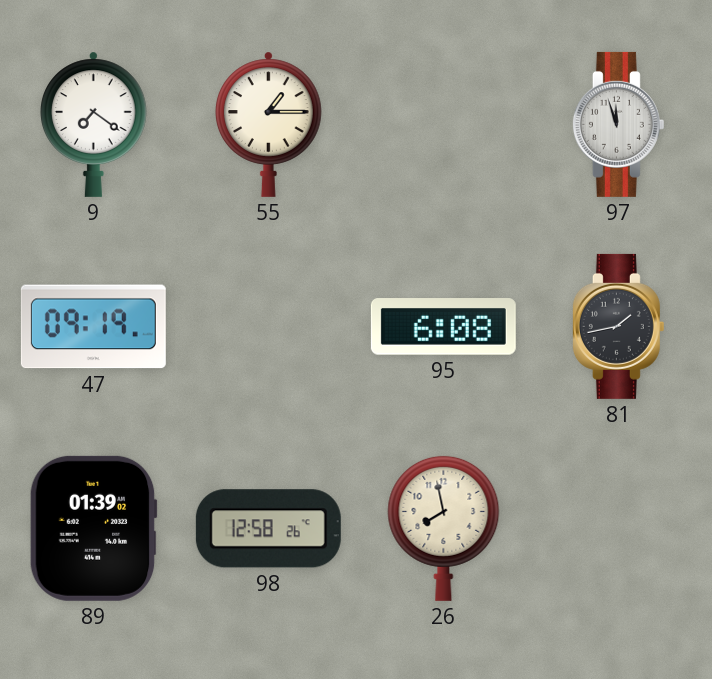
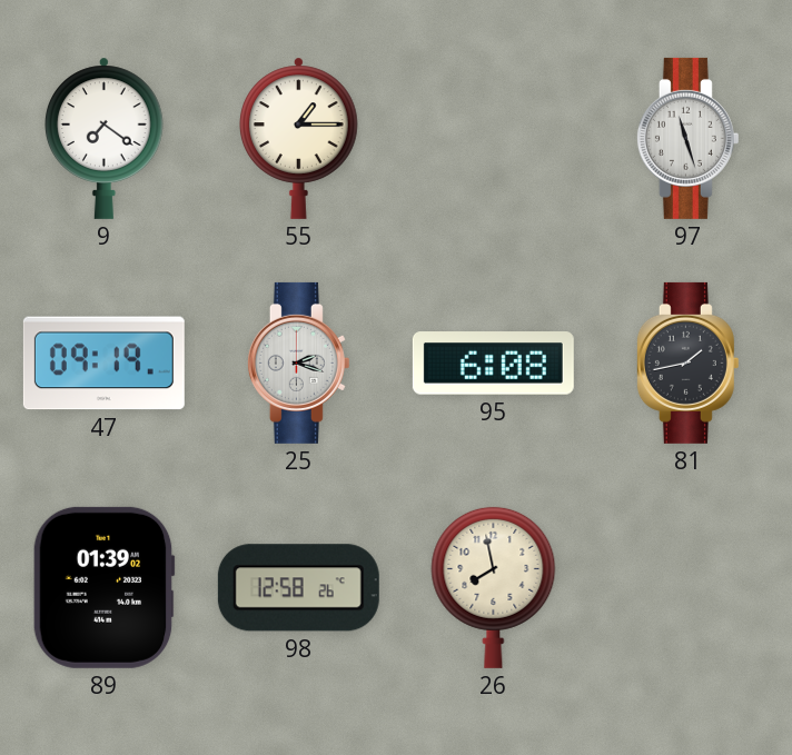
97: 11:57 -> 11:27 (687, 138)
25: none -> 2:18 (298, 362)
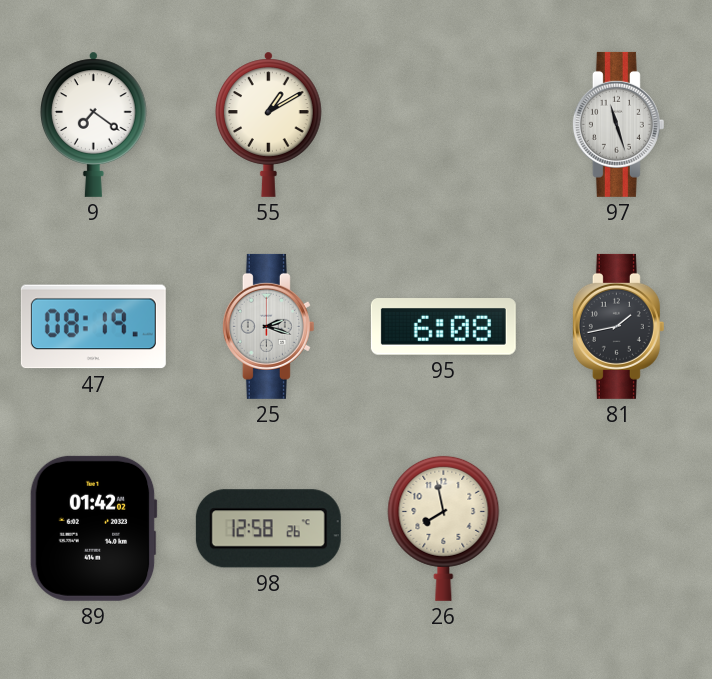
55: 1:15 -> 1:10 (269, 124)
47: 09:19 -> 08:19 (93, 327)
89: 01:39 -> 01:42 (93, 528)
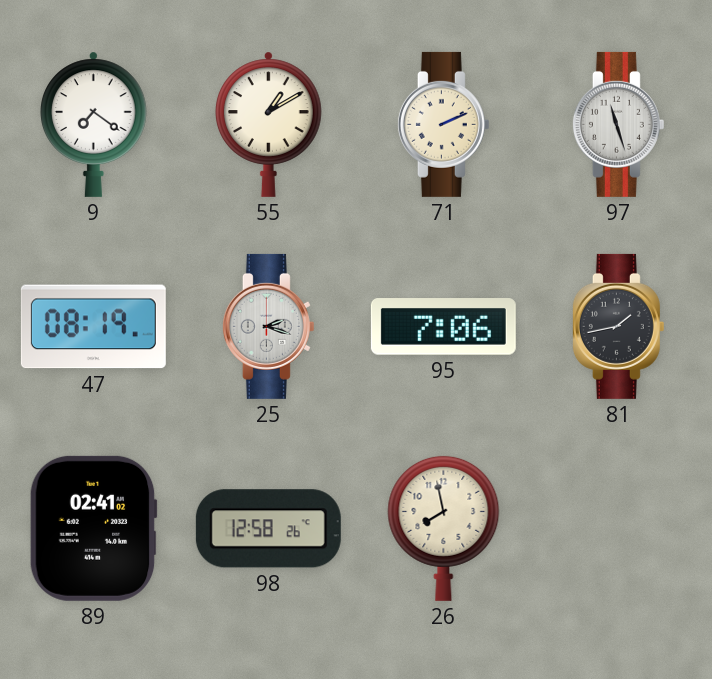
71: none -> 2:11 (443, 124)
95: 6:08 -> 7:06 (443, 327)
89: 01:42 -> 02:41 (93, 528)
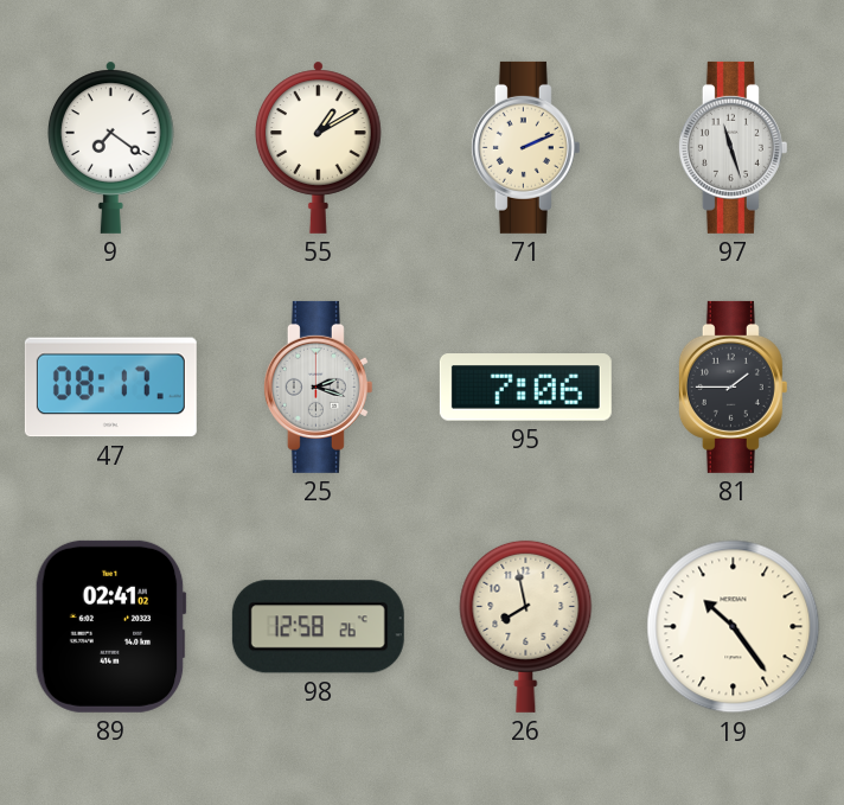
47: 08:19 -> 08:17 (110, 388)
81: 1:43 -> 1:45 (733, 386)
19: none -> 10:24 (734, 627)
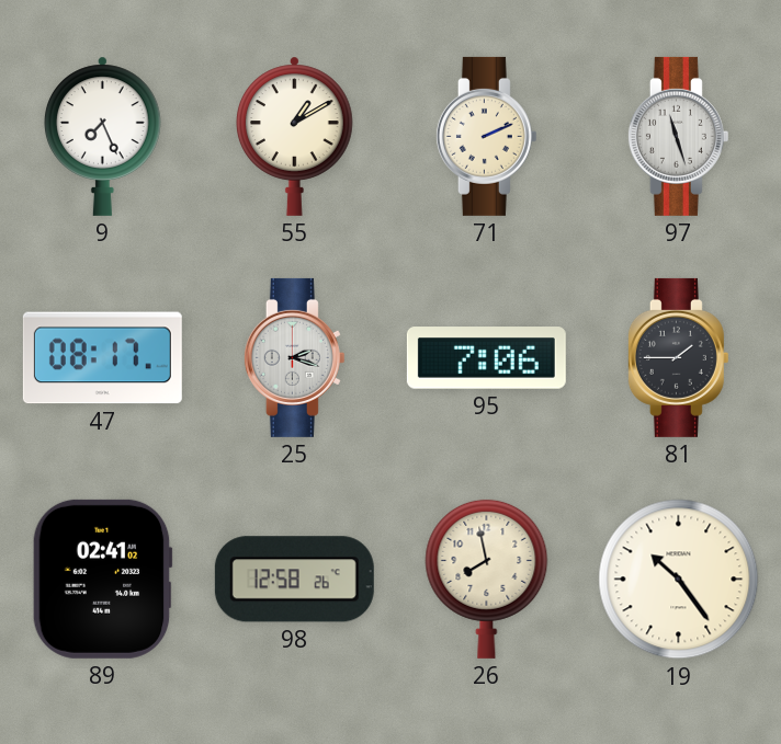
9: 7:21 -> 7:26 (103, 136)
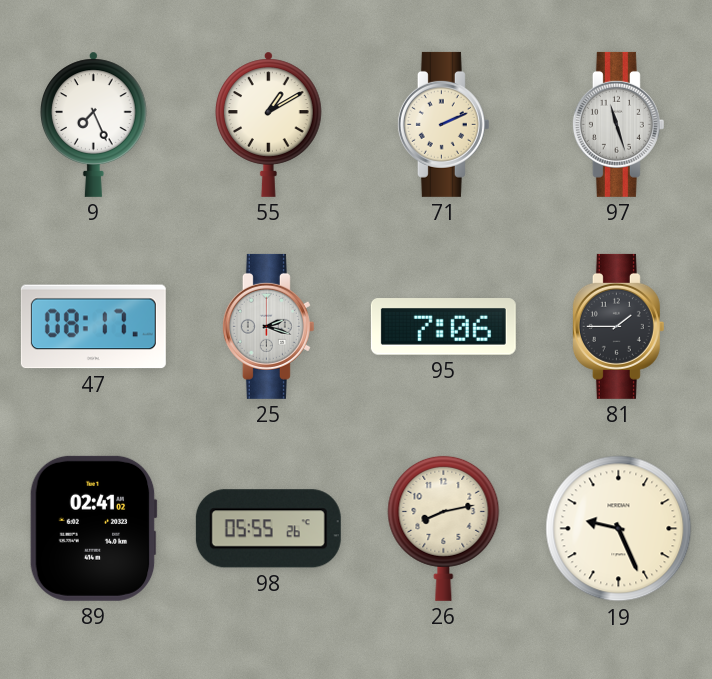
98: 12:58 -> 05:55 (268, 529)
26: 7:58 -> 8:13 (444, 528)
19: 10:24 -> 9:26 (619, 529)
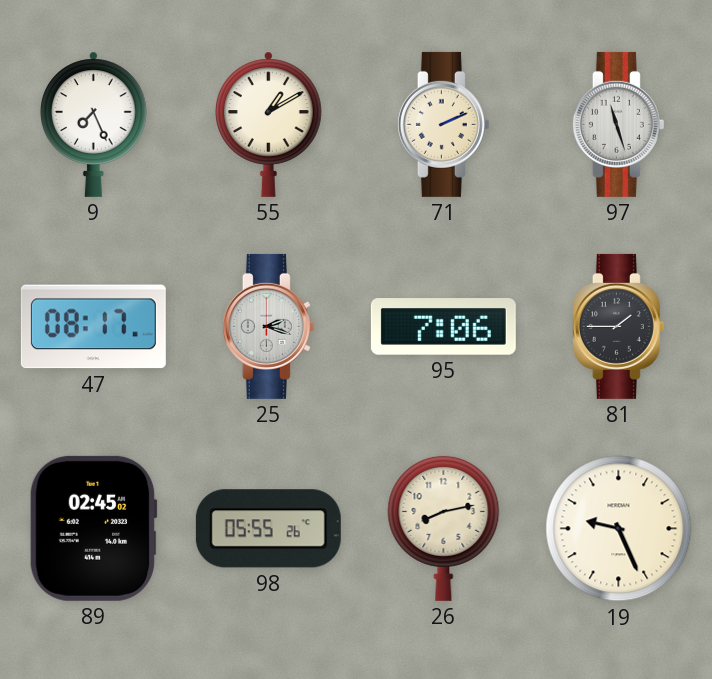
89: 02:41 -> 02:45 (93, 528)
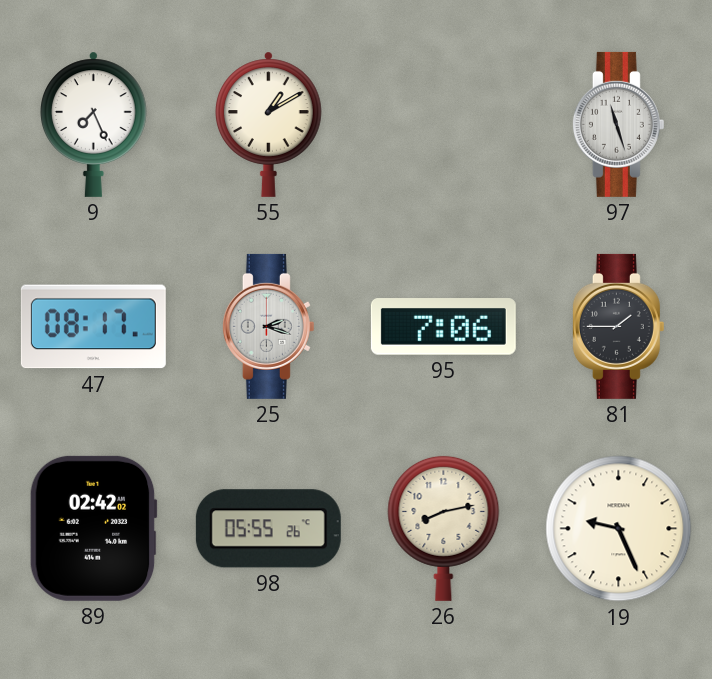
71: 2:11 -> none (443, 124)
89: 02:45 -> 02:42 (93, 528)
